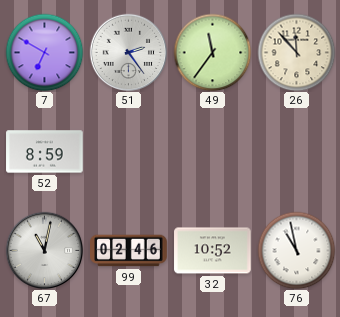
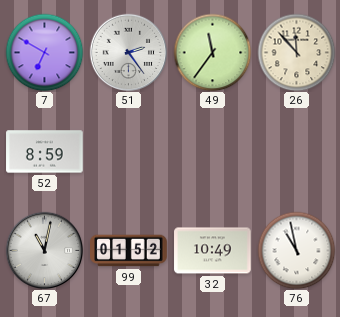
99: 02:46 -> 01:52 (129, 251)
32: 10:52 -> 10:49 (213, 251)
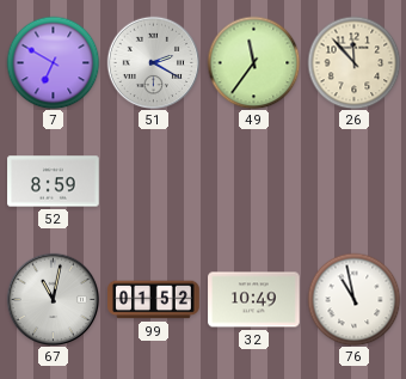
51: 2:24 -> 2:20 (153, 62)
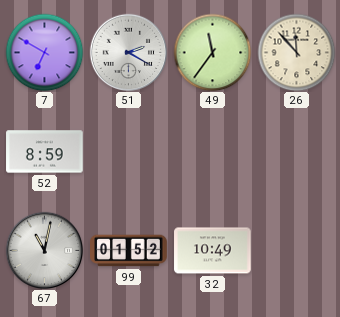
76: 10:58 -> none (353, 299)
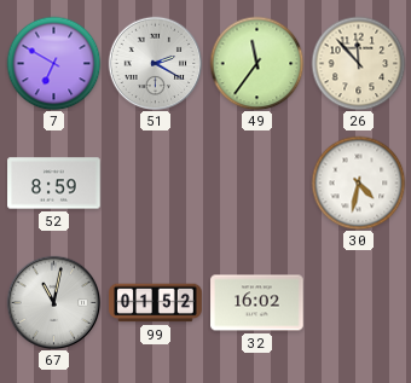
30: none -> 4:32 (358, 182)
32: 10:49 -> 16:02 (257, 303)
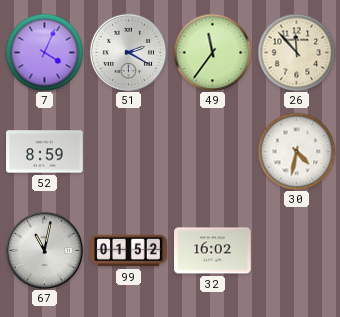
7: 6:50 -> 4:04 (44, 52)
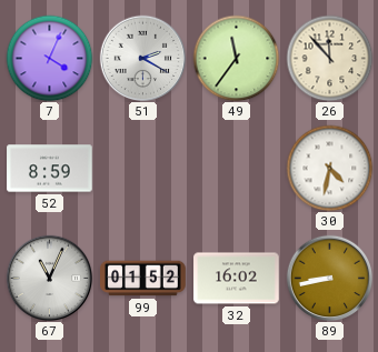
67: 11:02 -> 11:04 (49, 278)
89: none -> 8:43 (329, 278)
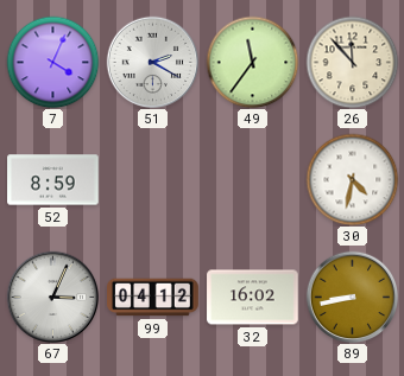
67: 11:04 -> 3:04 (52, 297)
99: 01:52 -> 04:12 (153, 298)
